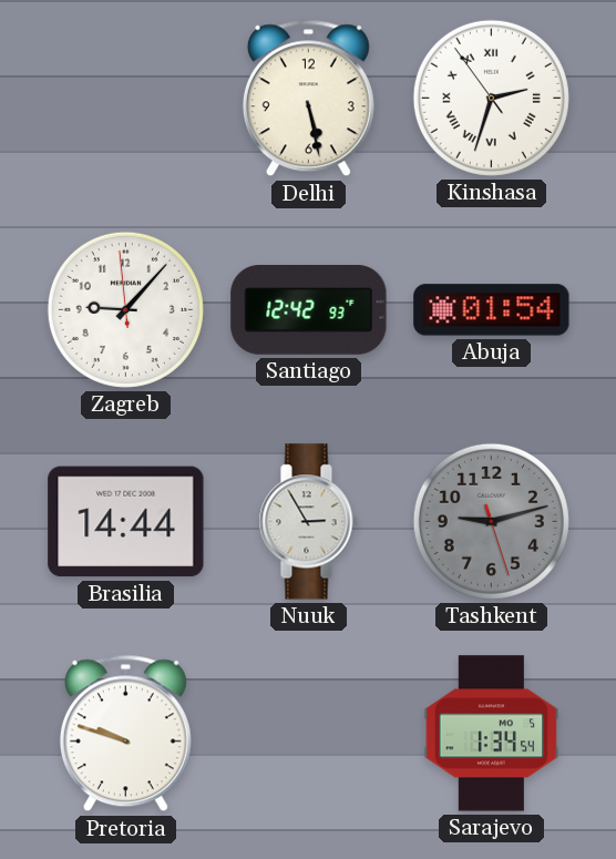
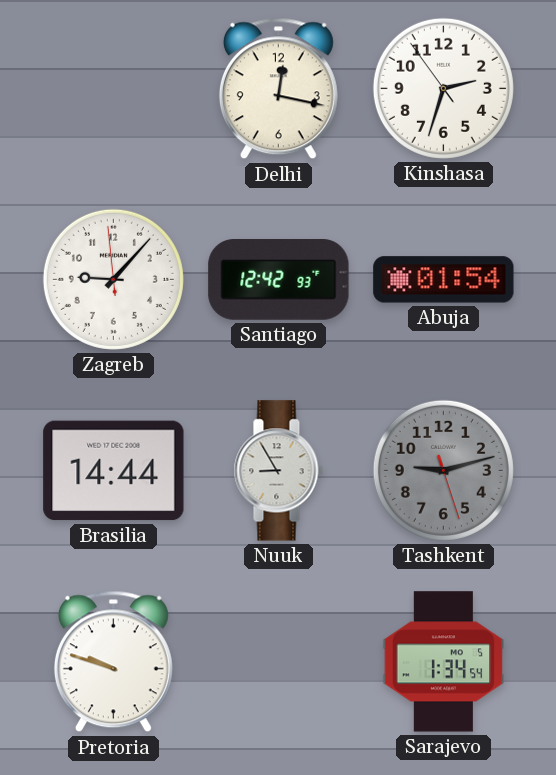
Delhi: 5:28 -> 12:17 (278, 89)
Kinshasa numerals: Roman -> Arabic (443, 88)
Nuuk: 2:55 -> 8:55 (278, 471)
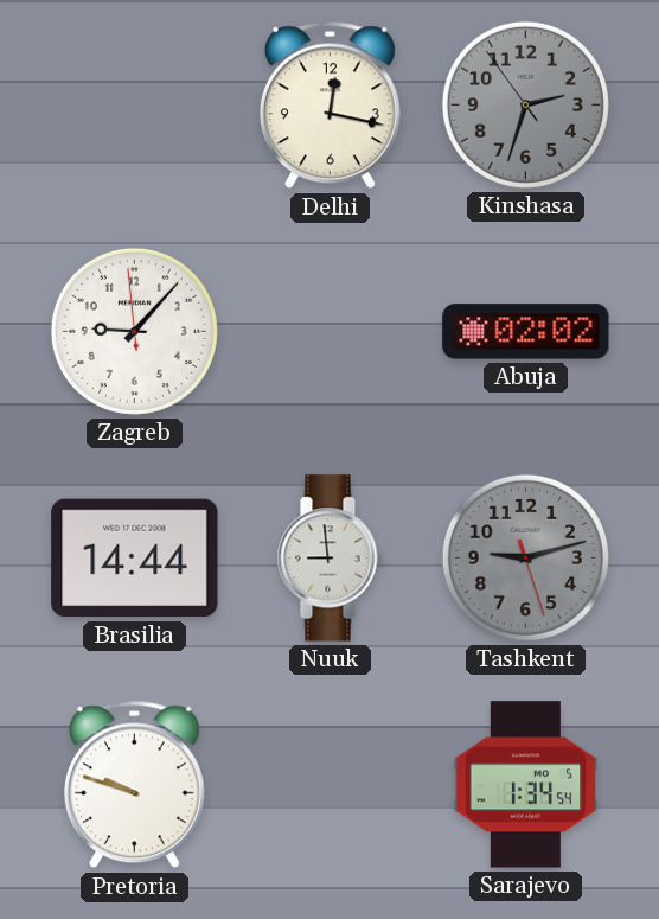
Kinshasa dial: white -> grey (525, 104)
Santiago: 12:42 -> none (279, 280)
Abuja: 01:54 -> 02:02 (526, 332)
Nuuk: 8:55 -> 8:59 (329, 559)
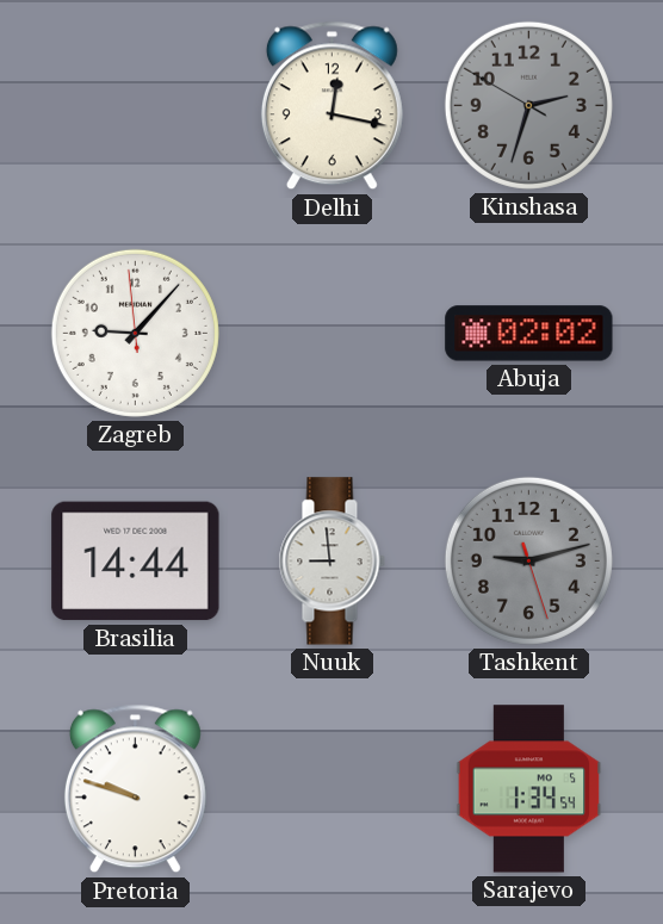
Kinshasa: 2:32:54 -> 2:32:50 (528, 105)
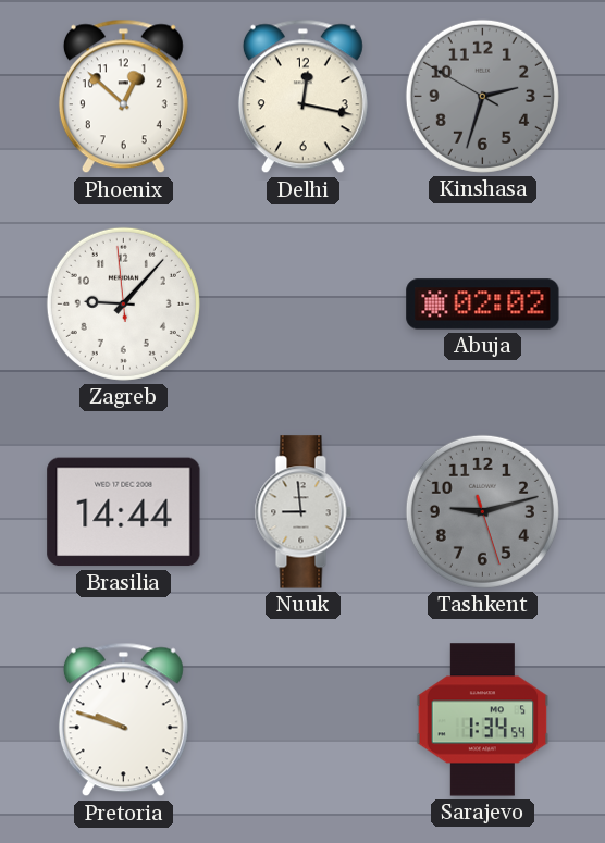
Phoenix: none -> 12:52 (123, 97)
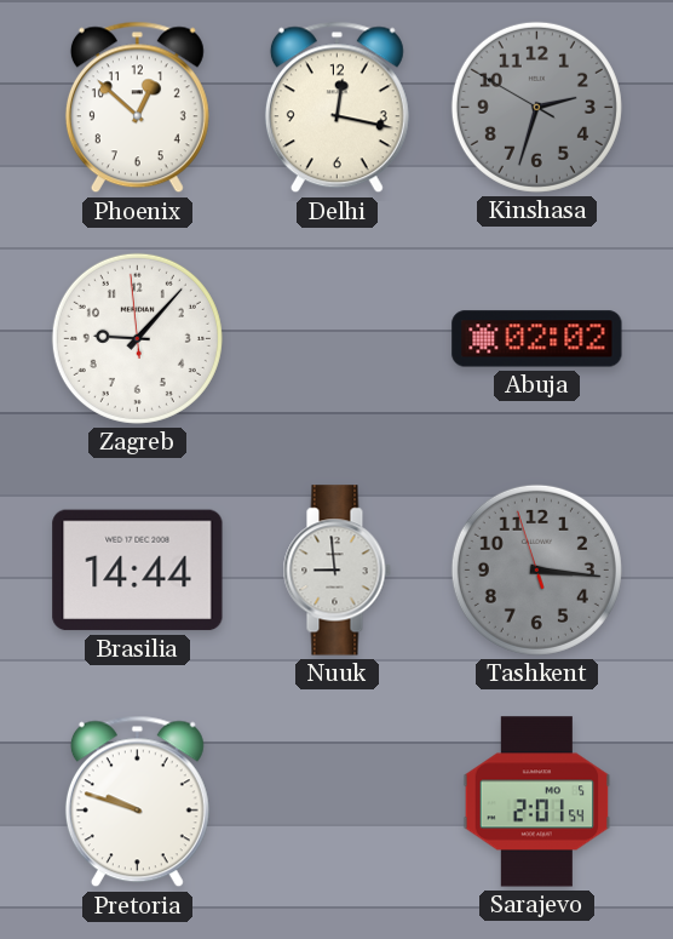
Tashkent: 9:12 -> 3:15 (536, 569)
Sarajevo: 1:34 -> 2:01 (537, 802)
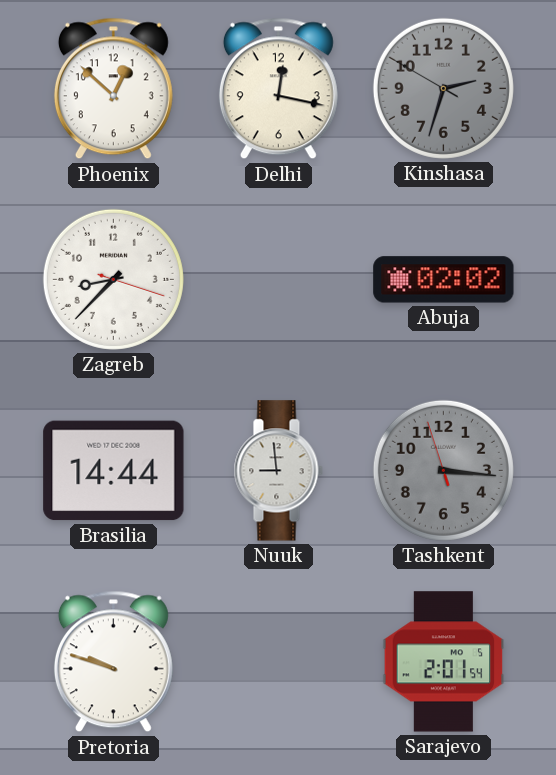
Zagreb: 9:06 -> 8:37 (113, 279)
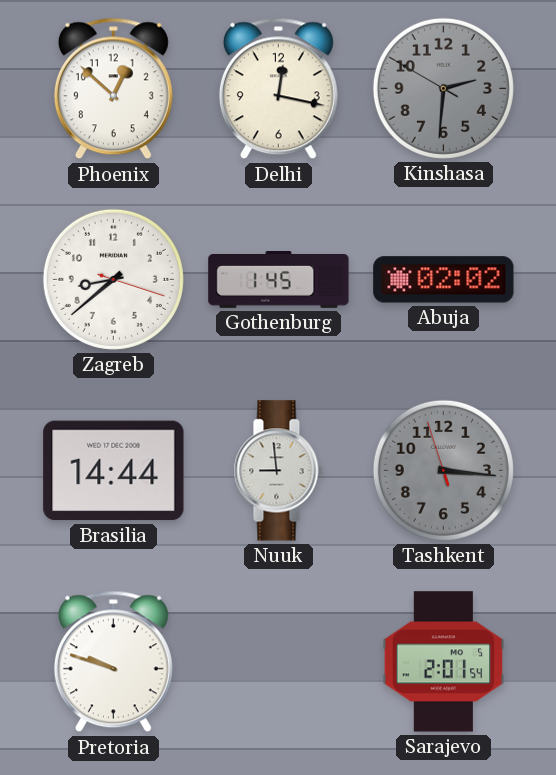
Kinshasa: 2:32 -> 2:30 (443, 88)
Zagreb: 8:37 -> 8:38 (113, 279)
Gothenburg: none -> 1:45 (279, 280)
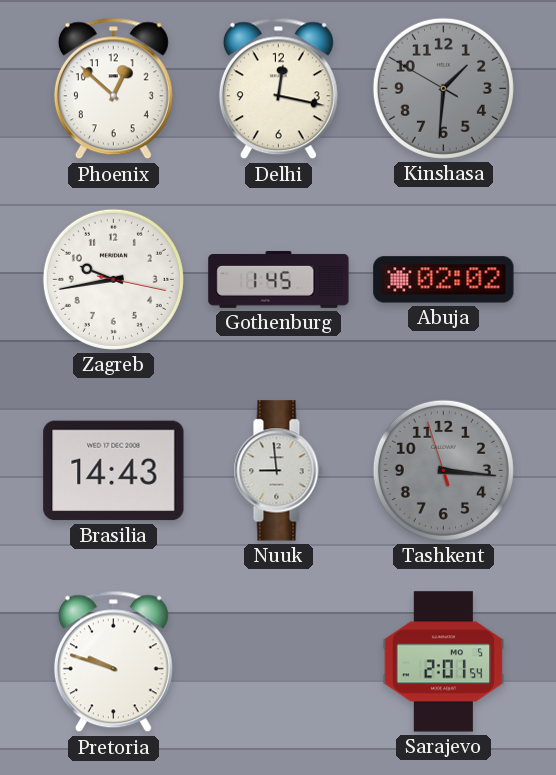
Kinshasa: 2:30 -> 1:30 (443, 88)
Zagreb: 8:38 -> 9:43 (113, 279)
Brasilia: 14:44 -> 14:43 (114, 471)
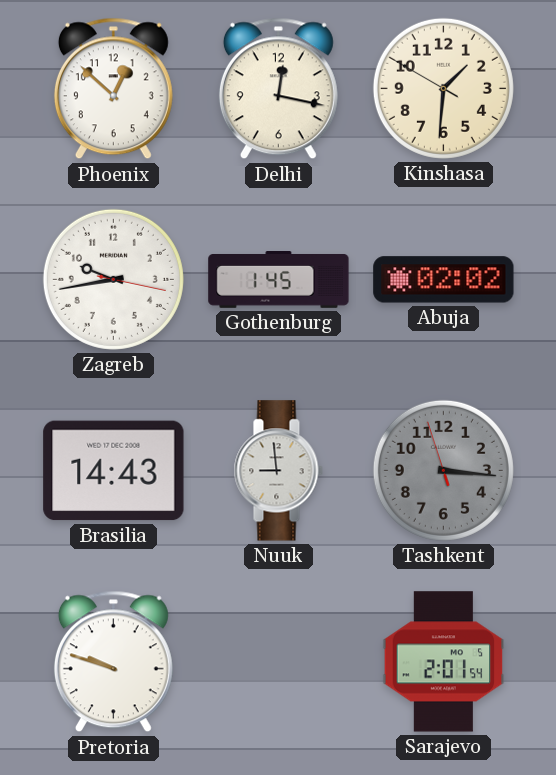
Kinshasa dial: grey -> cream (443, 88)
